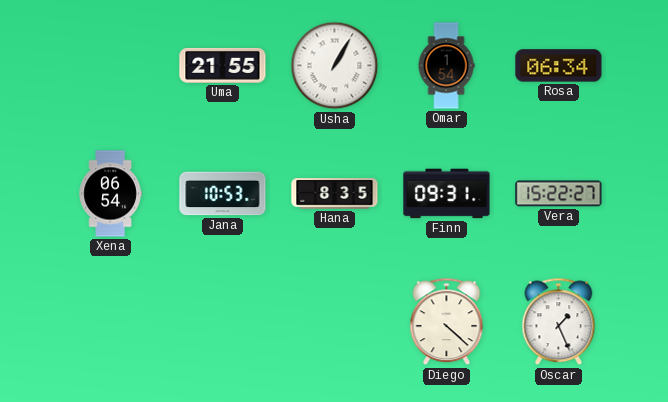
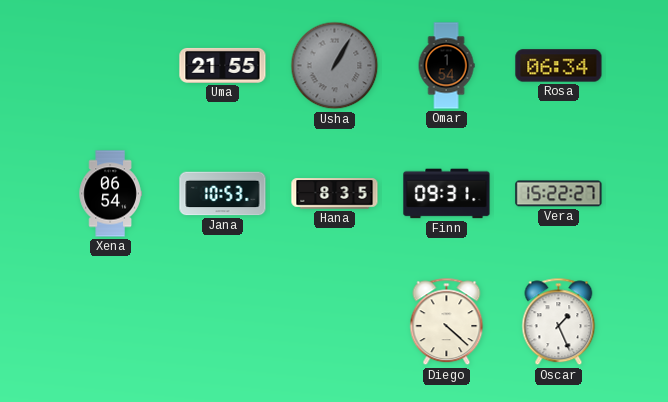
Usha dial: white -> grey (335, 66)
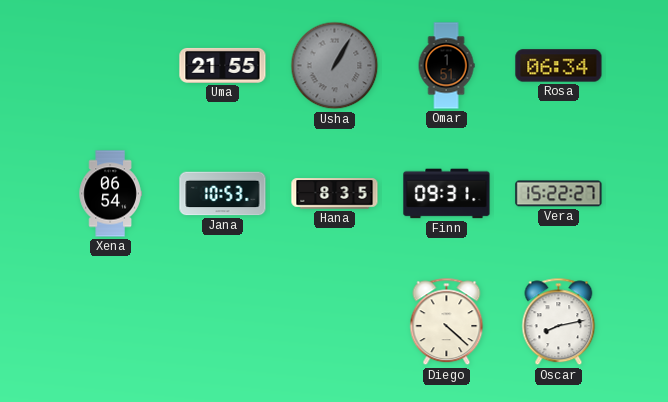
Omar: 1:54 -> 1:51 (446, 66)
Oscar: 1:26 -> 8:13 (559, 322)
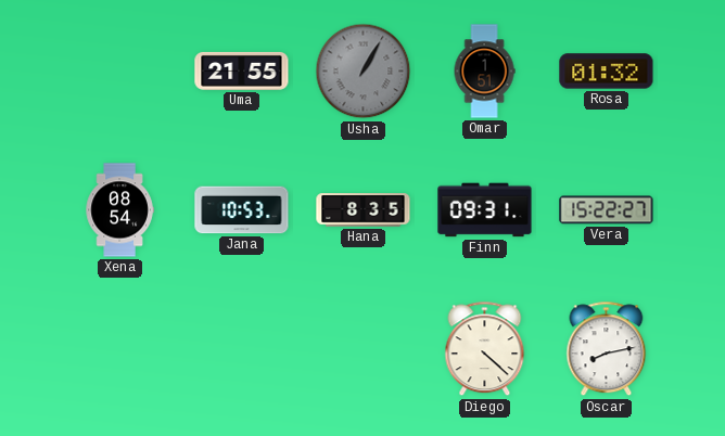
Rosa: 06:34 -> 01:32 (607, 72)
Xena: 06:54 -> 08:54 (119, 210)
